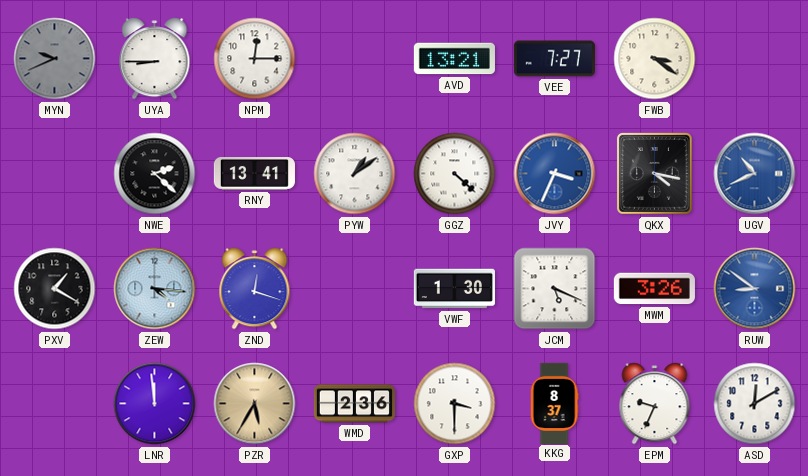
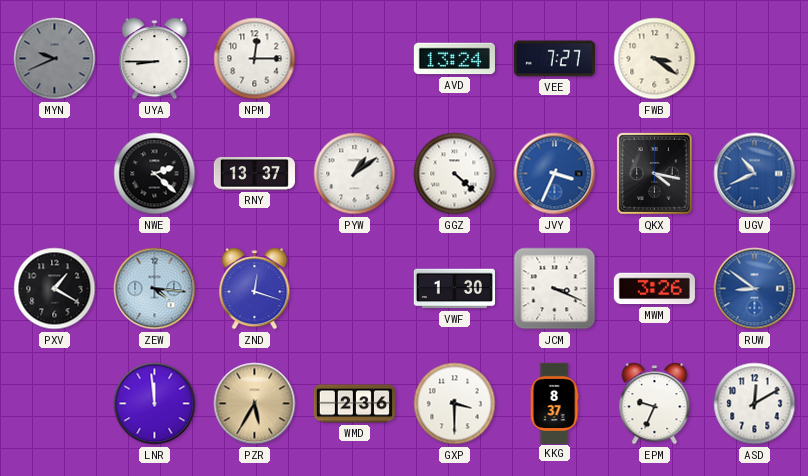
AVD: 13:21 -> 13:24 (454, 59)
RNY: 13:41 -> 13:37 (254, 174)
JCM: 5:19 -> 3:19 (555, 289)
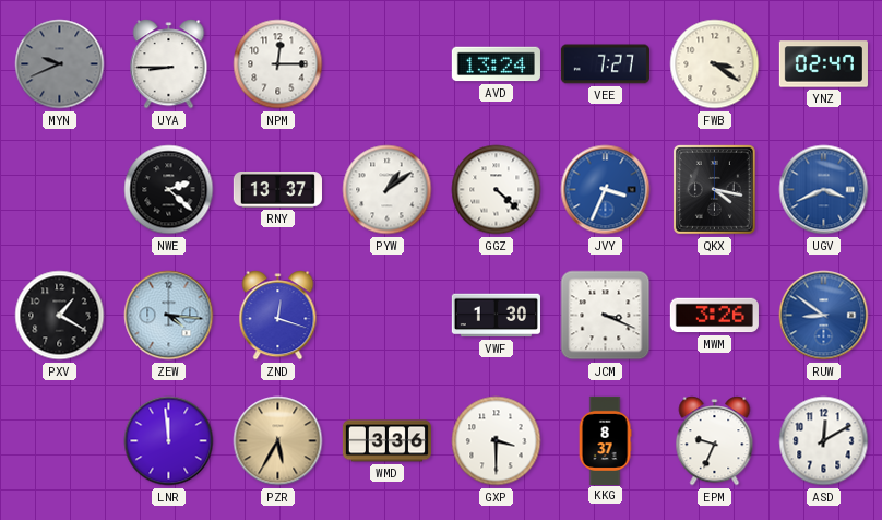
YNZ: none -> 02:47 (823, 64)
UGV: 10:41 -> 3:41 (824, 190)
WMD: 2:36 -> 3:36 (386, 441)
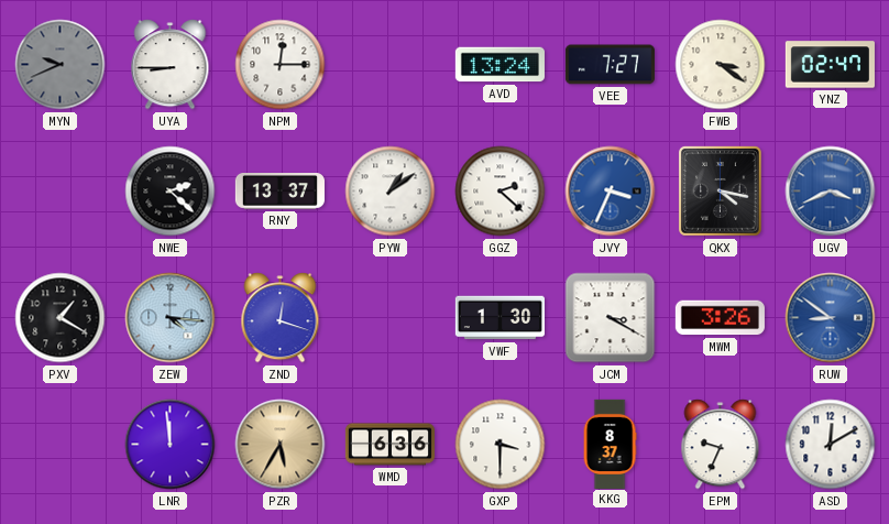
GGZ: 4:22 -> 2:22 (501, 192)
JCM: 3:19 -> 3:20 (611, 318)
WMD: 3:36 -> 6:36 (389, 445)
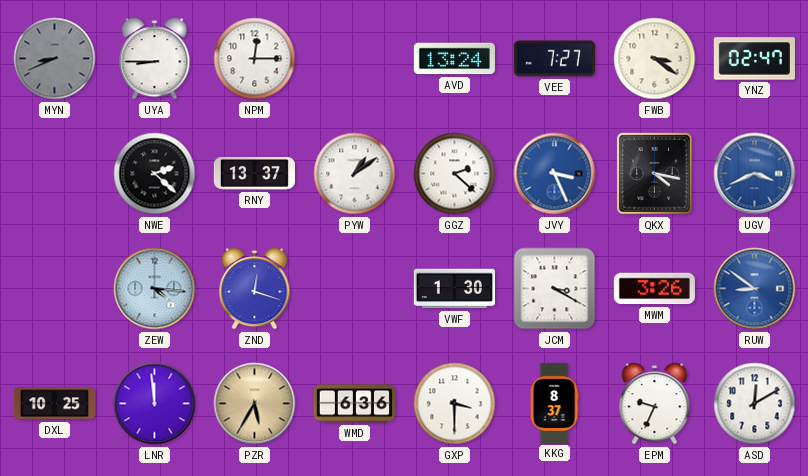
MYN: 9:41 -> 8:41 (55, 59)
JVY: 3:34 -> 3:26 (555, 174)
PXV: 1:20 -> none (61, 318)
DXL: none -> 10:25 (54, 404)
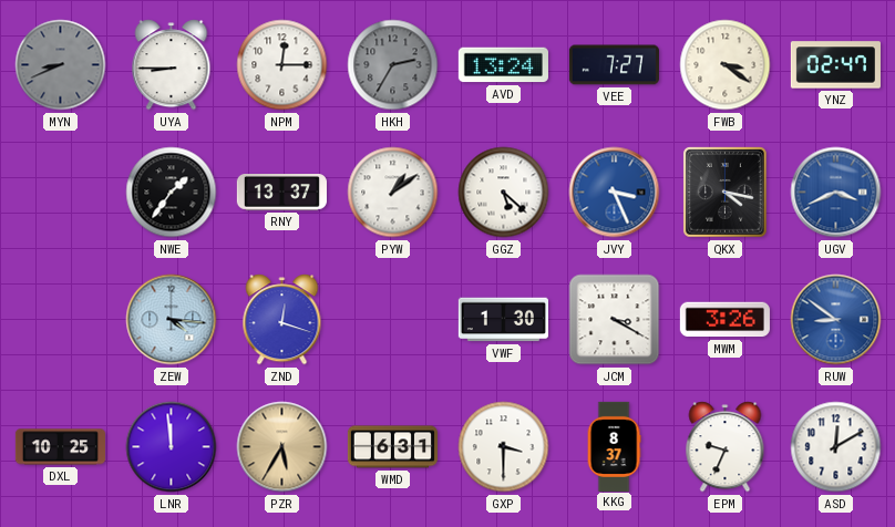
HKH: none -> 2:35 (393, 65)
NWE: 2:22 -> 1:36 (172, 193)
GGZ: 2:22 -> 5:22 (504, 193)
WMD: 6:36 -> 6:31 (392, 447)
